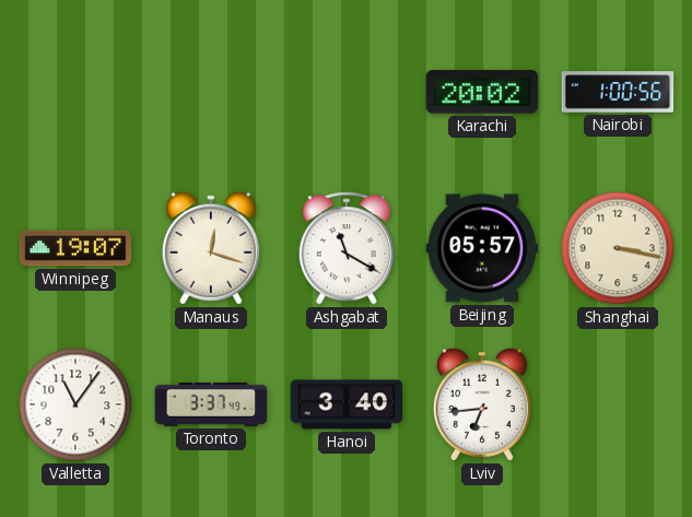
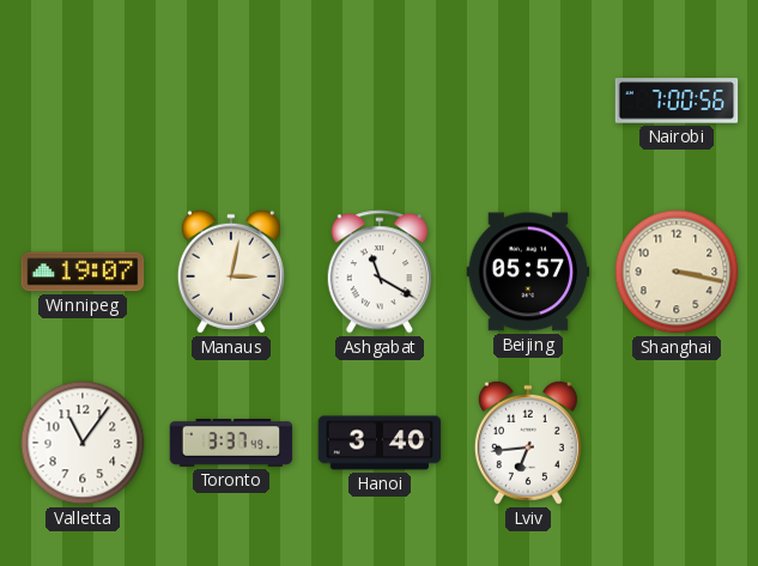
Karachi: 20:02 -> none (482, 92)
Nairobi: 1:00 -> 7:00 (677, 101)
Manaus: 12:18 -> 3:02 (231, 272)
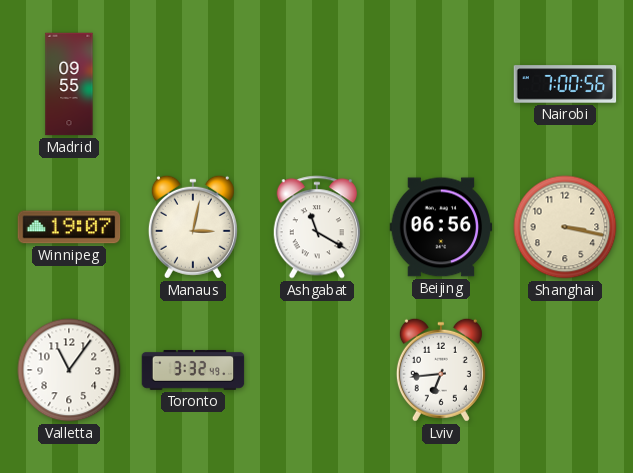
Madrid: none -> 09:55 (69, 84)
Beijing: 05:57 -> 06:56 (441, 227)
Toronto: 3:37 -> 3:32 (193, 370)
Hanoi: 3:40 -> none (380, 443)
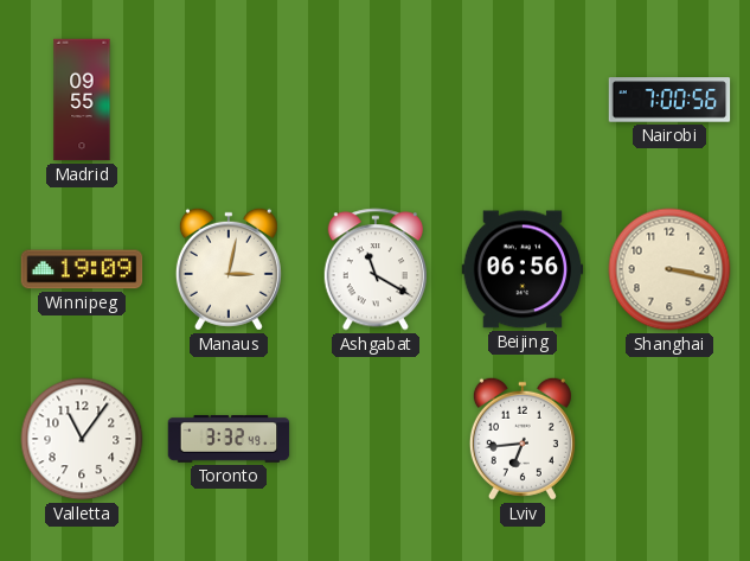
Winnipeg: 19:07 -> 19:09 (82, 269)
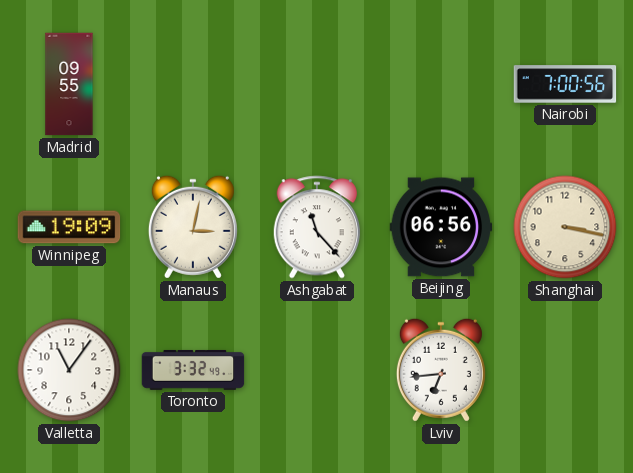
Ashgabat: 11:20 -> 11:23 (316, 227)
